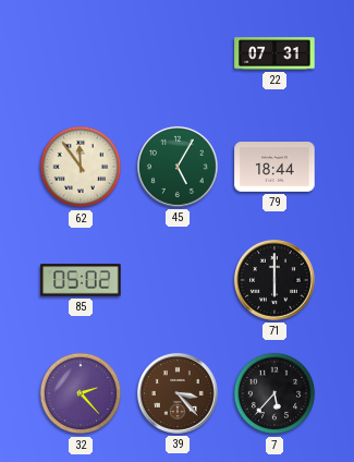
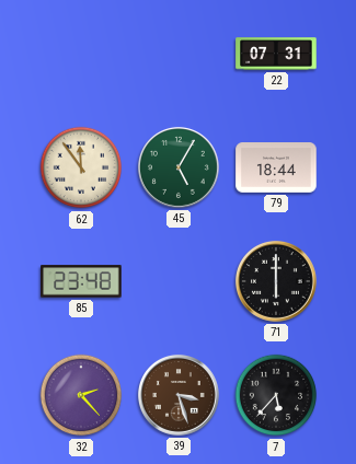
85: 05:02 -> 23:48 (81, 281)
39: 3:23 -> 3:27 (179, 395)
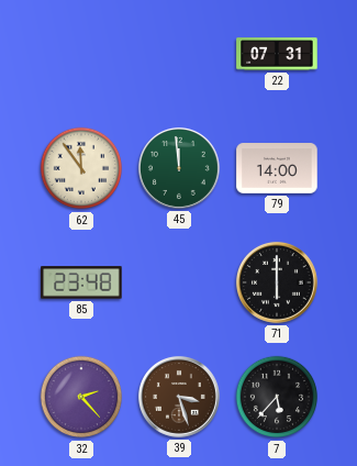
45: 5:05 -> 11:59 (179, 168)
79: 18:44 -> 14:00 (277, 169)
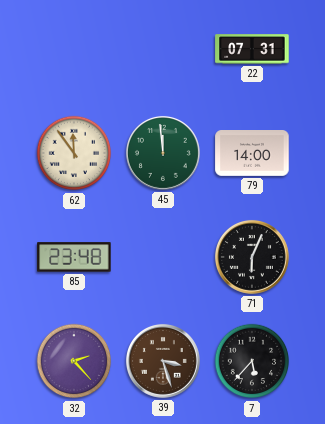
71: 6:00 -> 6:04 (252, 257)
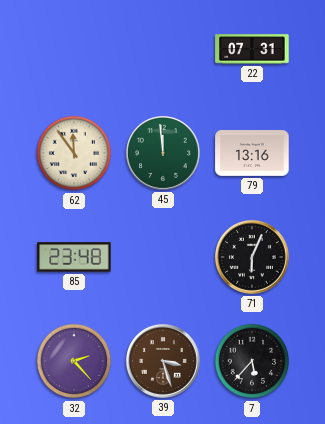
79: 14:00 -> 13:16 (252, 154)
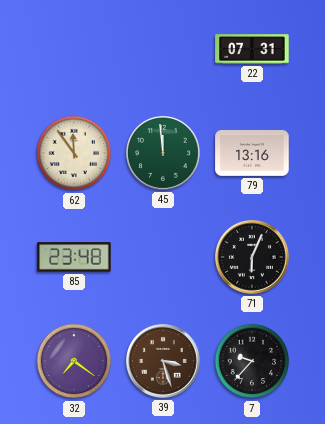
32: 2:23 -> 7:21 (74, 361)
7: 5:37 -> 9:37 (252, 361)
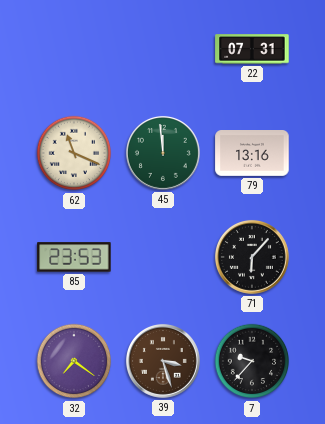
62: 11:54 -> 11:19 (74, 153)
85: 23:48 -> 23:53 (74, 257)
71: 6:04 -> 6:07 (252, 257)
